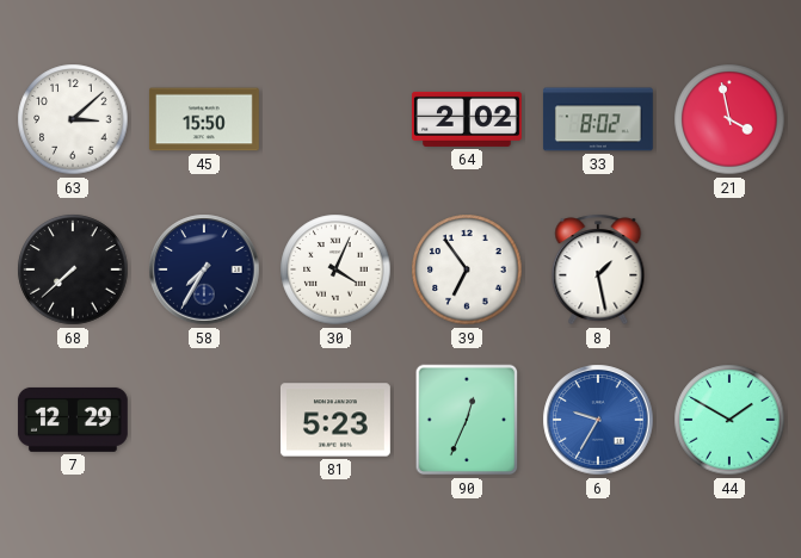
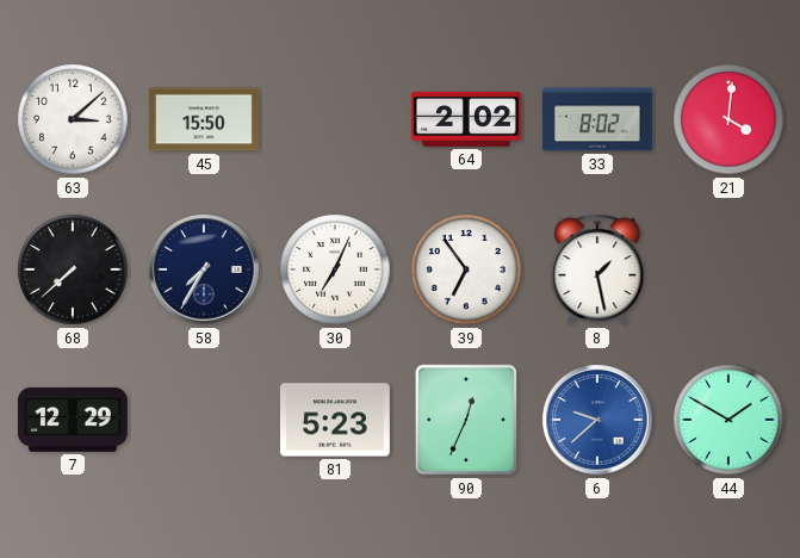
21: 3:58 -> 4:01 (728, 119)
30: 4:04 -> 7:04 (335, 269)
6: 9:35 -> 9:38 (597, 420)
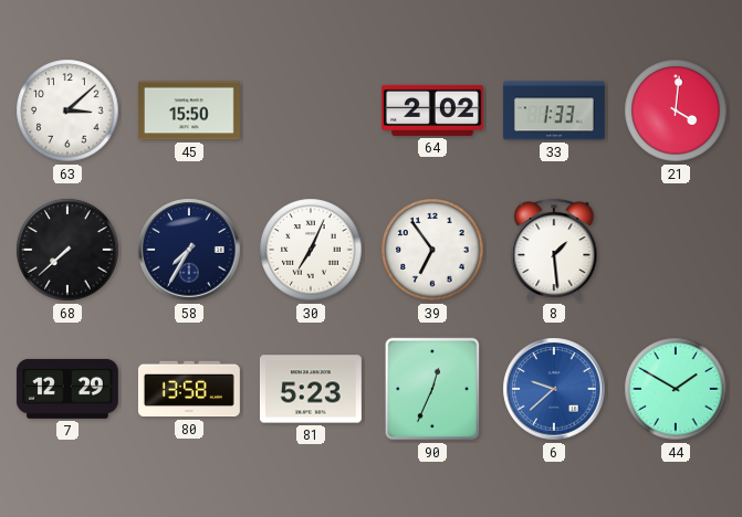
33: 8:02 -> 1:33 (554, 110)
8: 1:28 -> 1:29 (554, 250)
80: none -> 13:58 (189, 389)
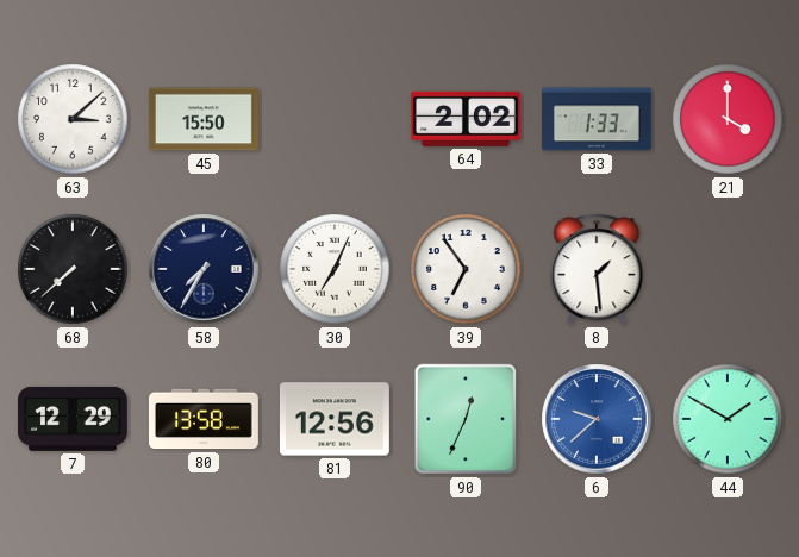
21: 4:01 -> 4:00 (728, 119)
81: 5:23 -> 12:56 (335, 419)
